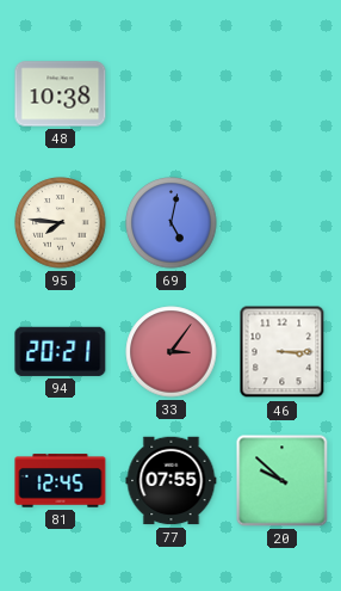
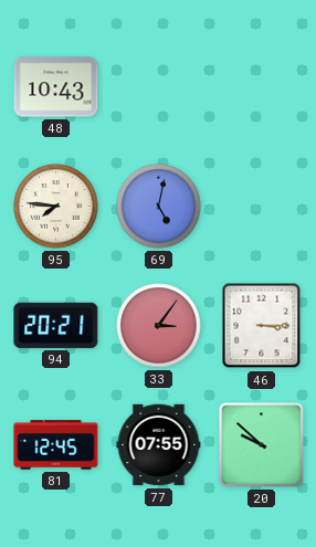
48: 10:38 -> 10:43 (56, 87)
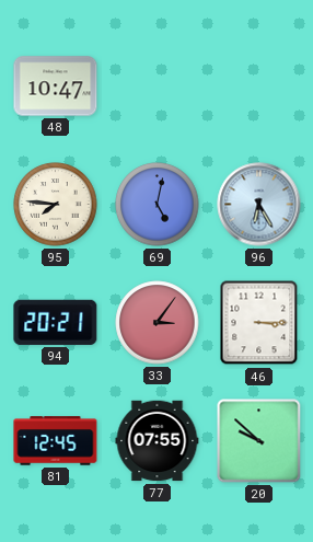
48: 10:43 -> 10:47 (56, 87)
96: none -> 6:25 (259, 205)
